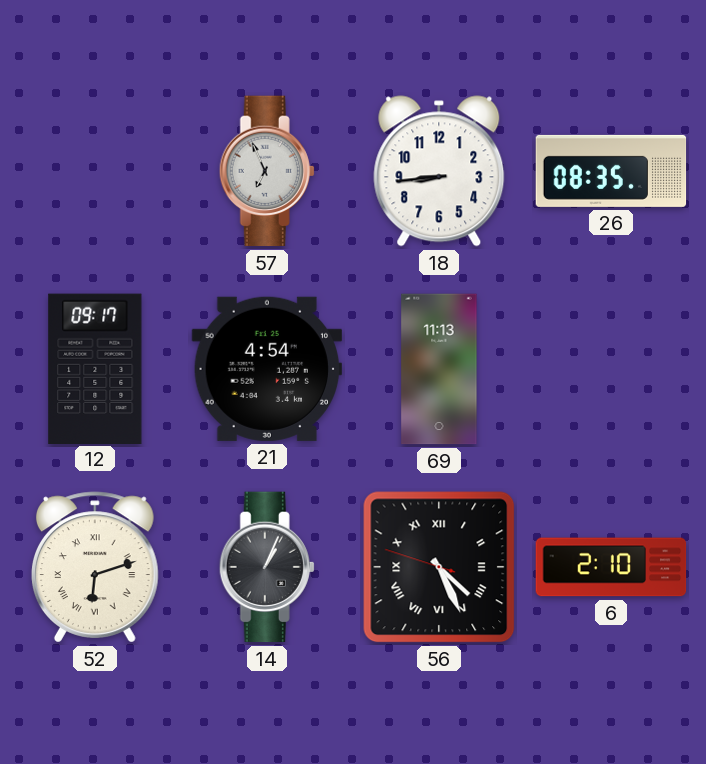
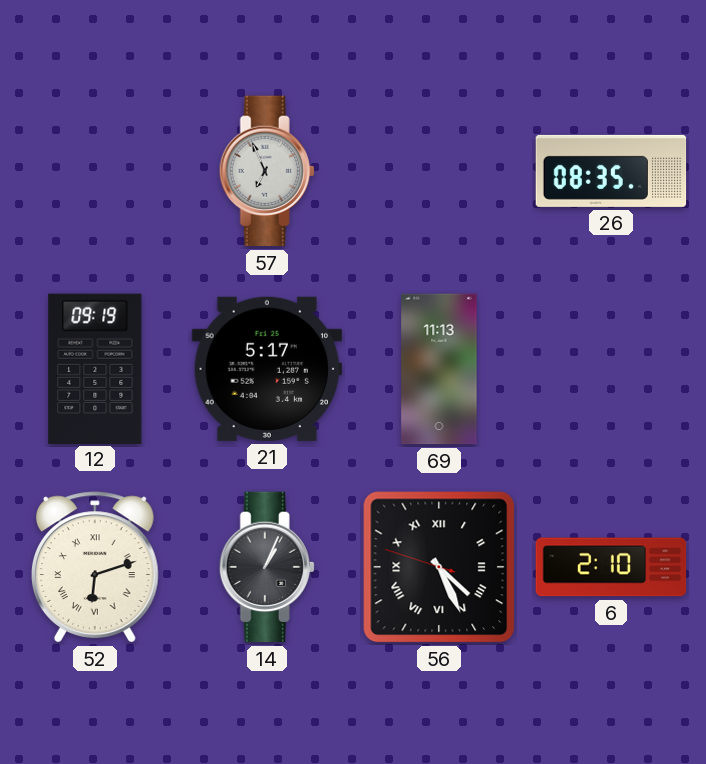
18: 8:44 -> none (439, 171)
12: 09:17 -> 09:19 (95, 368)
21: 4:54 -> 5:17 (266, 369)
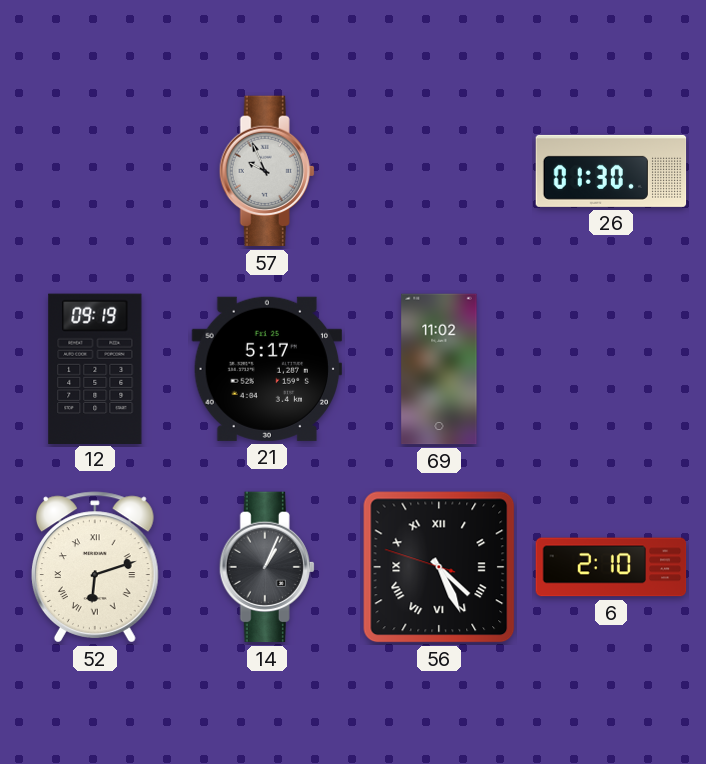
57: 6:56 -> 9:56 (267, 171)
26: 08:35 -> 01:30 (611, 171)
69: 11:13 -> 11:02 (439, 369)
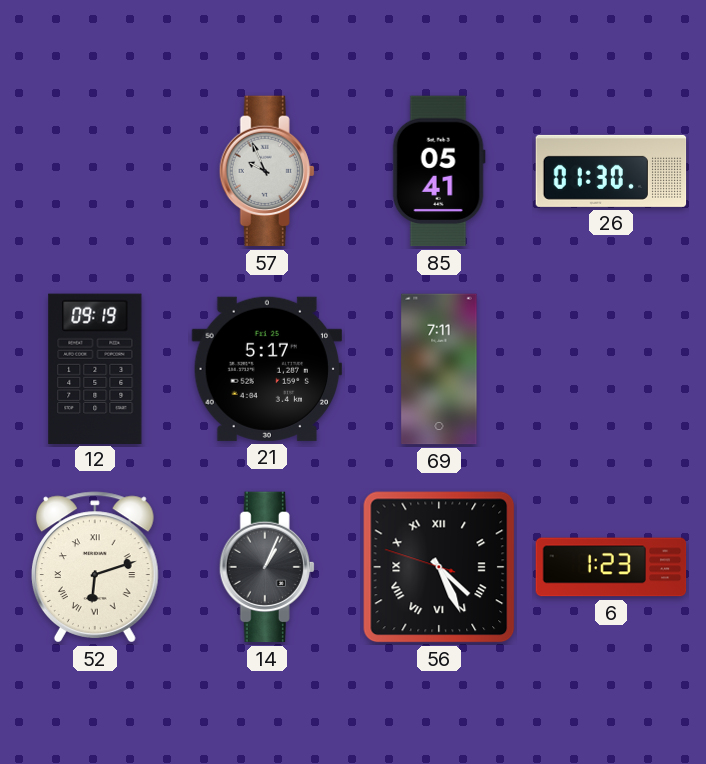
85: none -> 05:41 (439, 171)
69: 11:02 -> 7:11 (439, 369)
6: 2:10 -> 1:23 (611, 567)
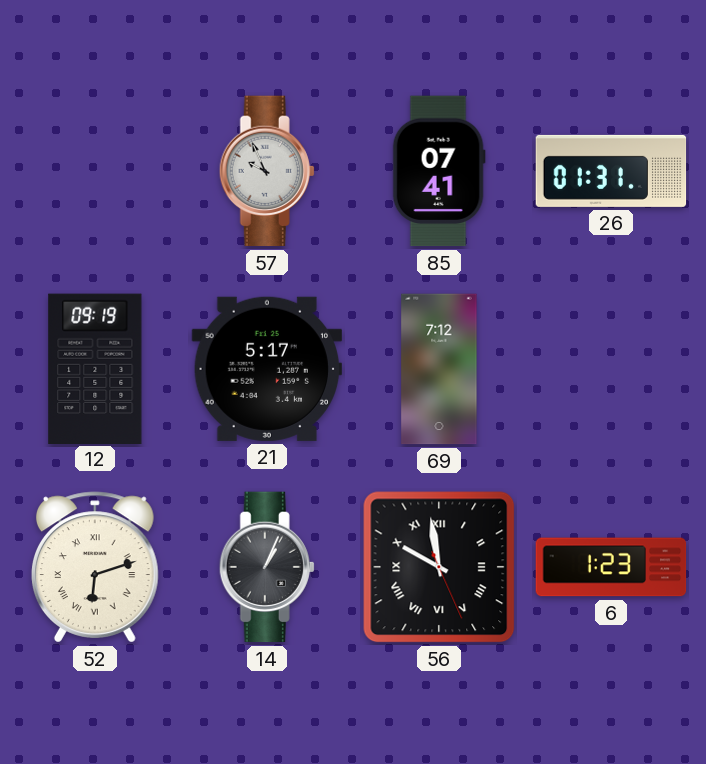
85: 05:41 -> 07:41 (439, 171)
26: 01:30 -> 01:31 (611, 171)
69: 7:11 -> 7:12 (439, 369)
56: 4:25 -> 9:58 (439, 567)
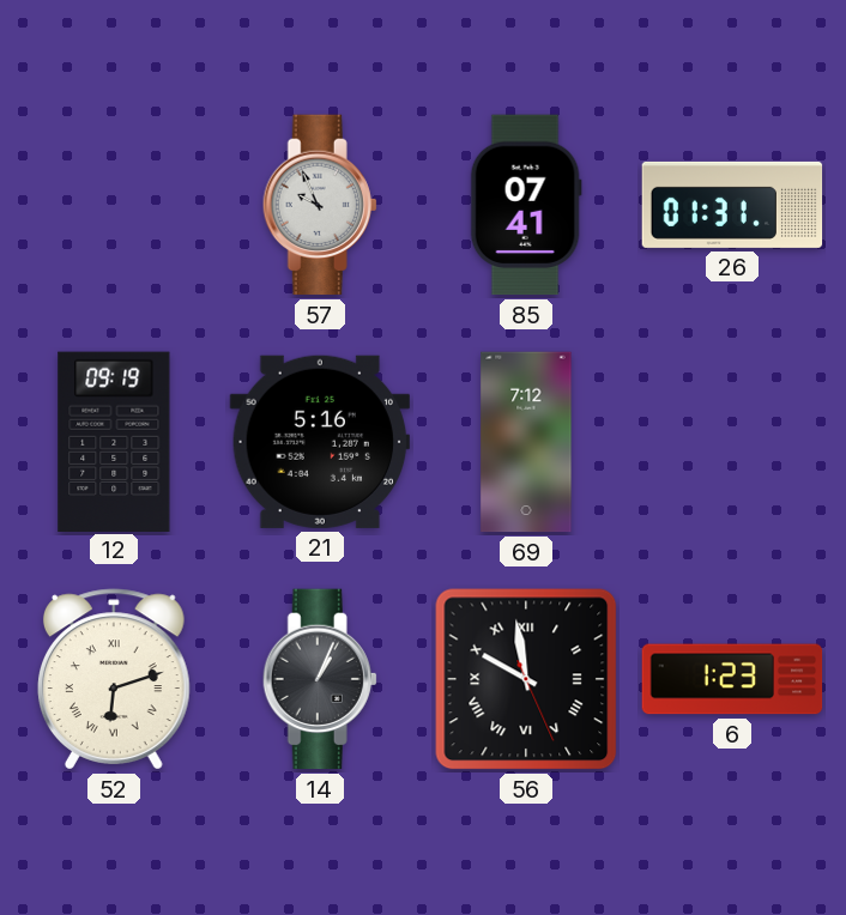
21: 5:17 -> 5:16 (319, 442)
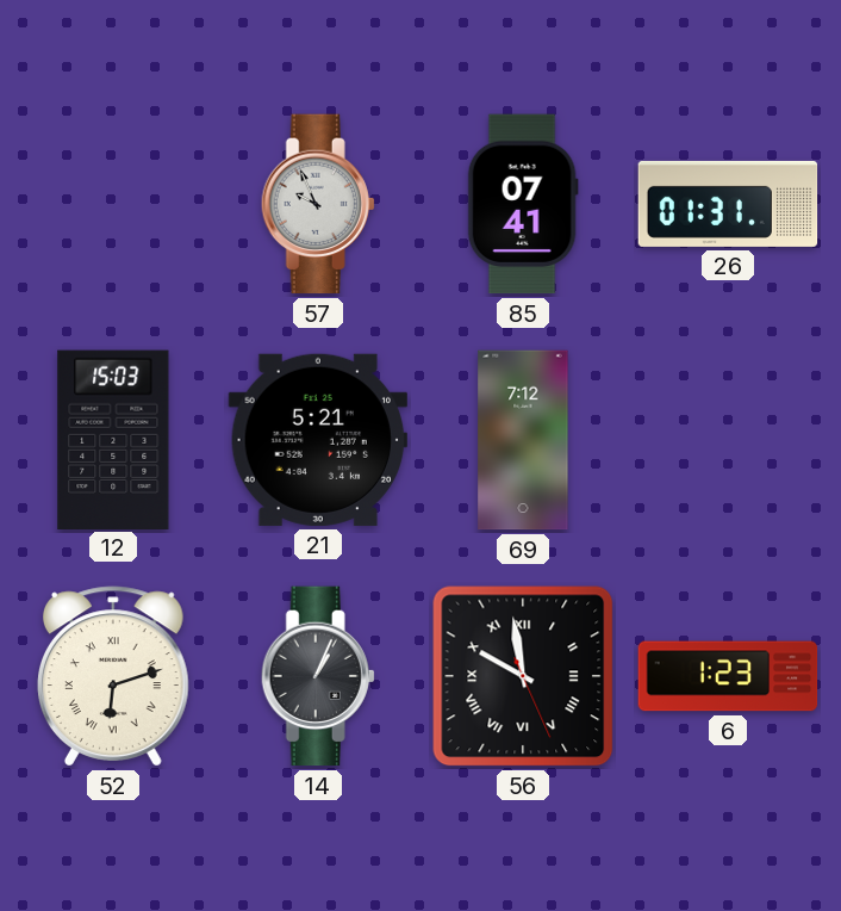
12: 09:19 -> 15:03 (113, 439)
21: 5:16 -> 5:21 (317, 440)
